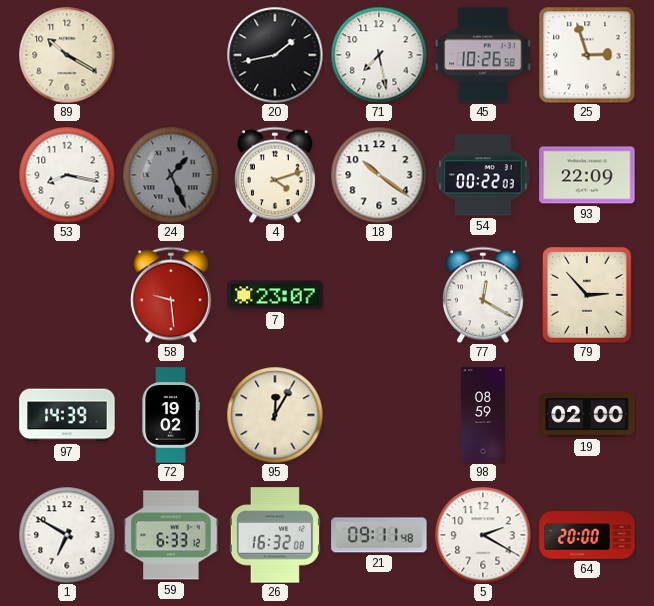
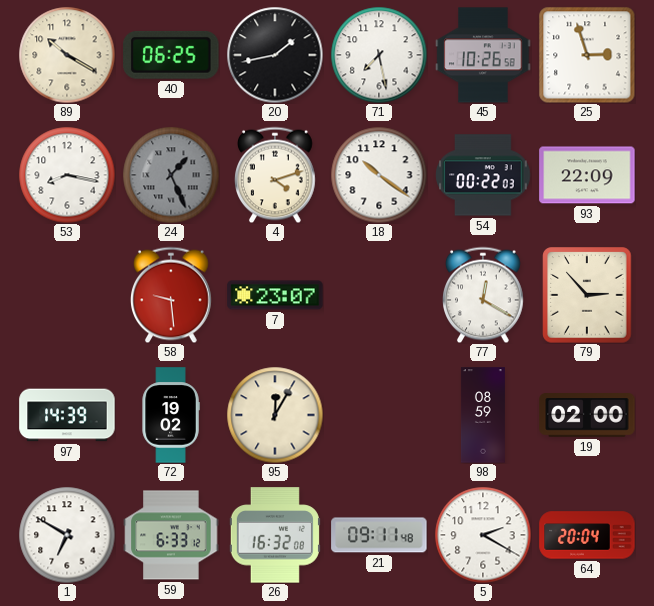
40: none -> 06:25 (171, 55)
64: 20:00 -> 20:04 (587, 535)
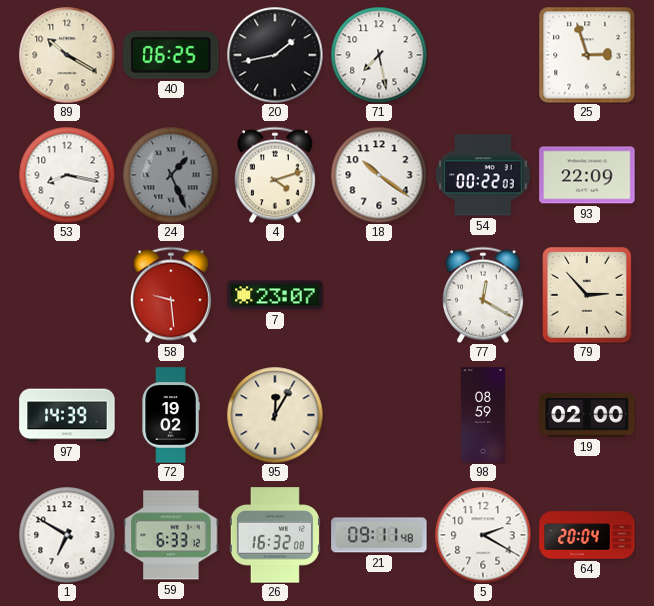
45: 10:26 -> none (483, 55)
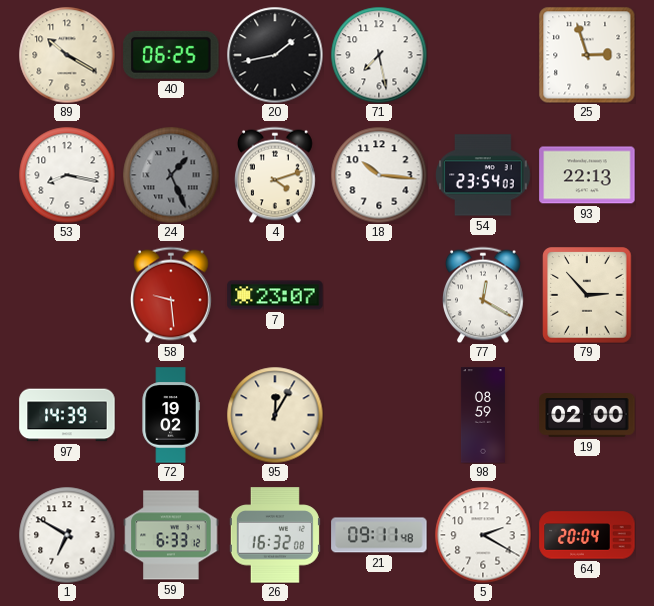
18: 10:21 -> 10:16 (379, 175)
54: 00:22 -> 23:54 (483, 175)
93: 22:09 -> 22:13 (587, 175)
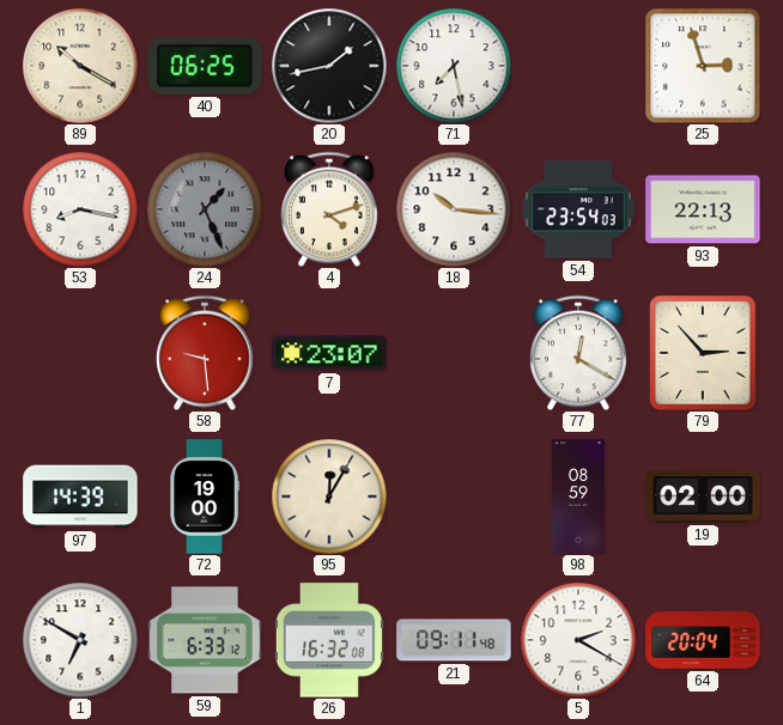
72: 19:02 -> 19:00 (205, 496)
